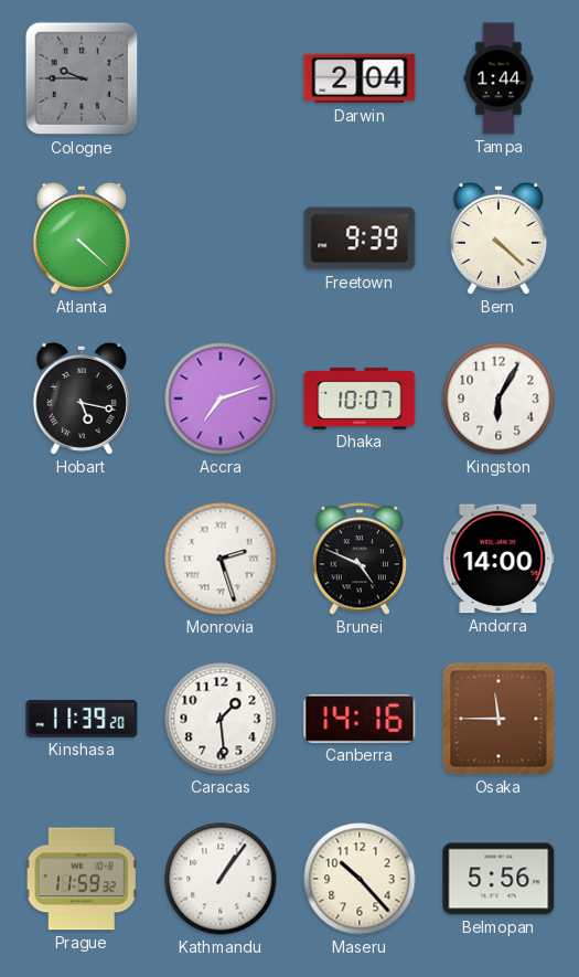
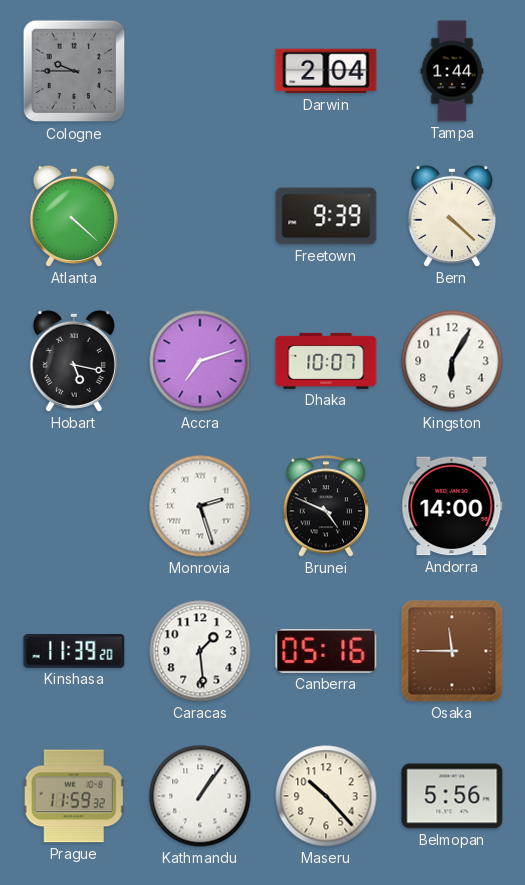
Canberra: 14:16 -> 05:16 (326, 651)
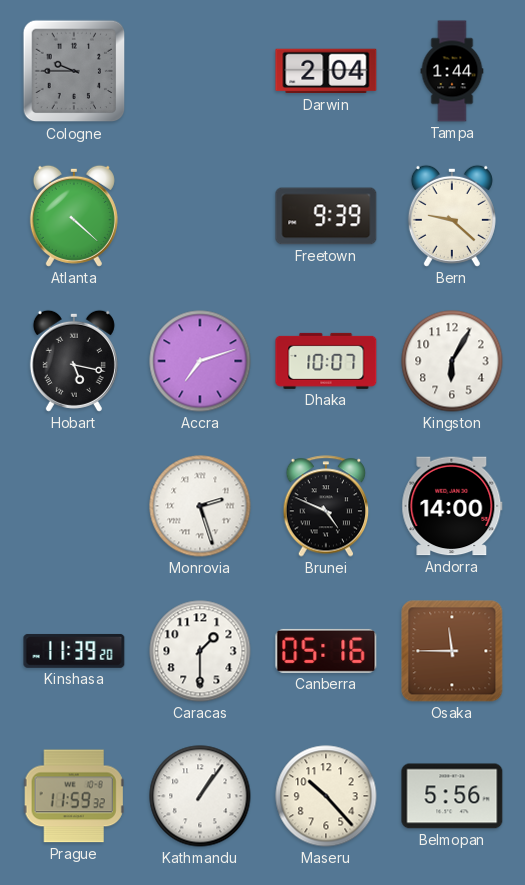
Bern: 4:22 -> 9:22 (452, 216)
Caracas: 1:29 -> 1:30 (200, 651)
